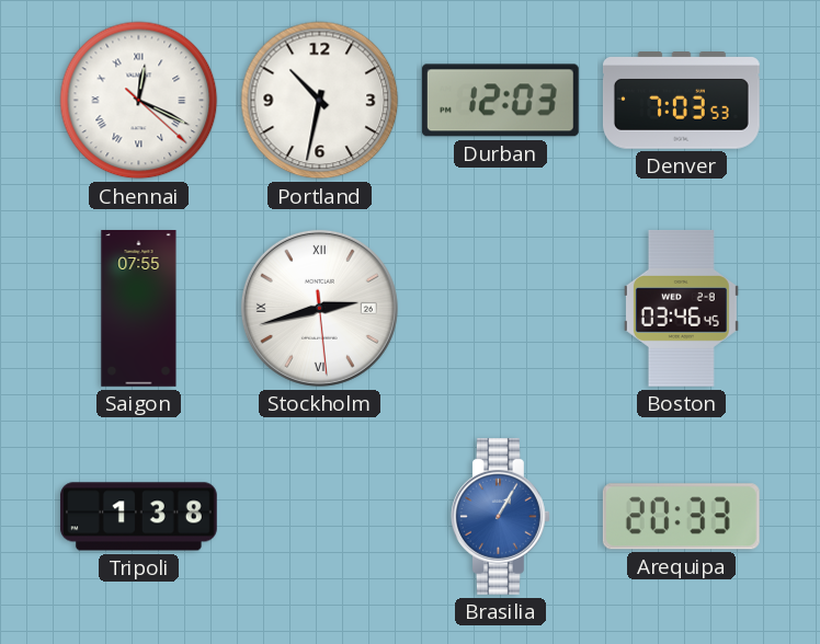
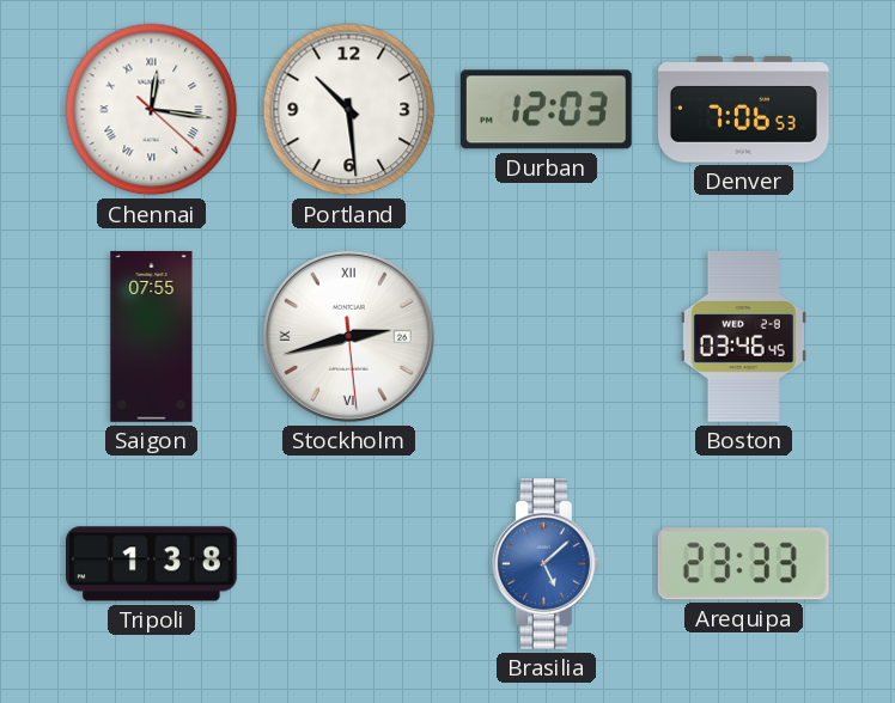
Chennai: 12:19 -> 12:16 (152, 110)
Portland: 10:32 -> 10:29 (349, 110)
Denver: 7:03 -> 7:06 (743, 110)
Brasilia: 1:05 -> 5:08 (546, 563)
Arequipa: 20:33 -> 23:33 (743, 564)
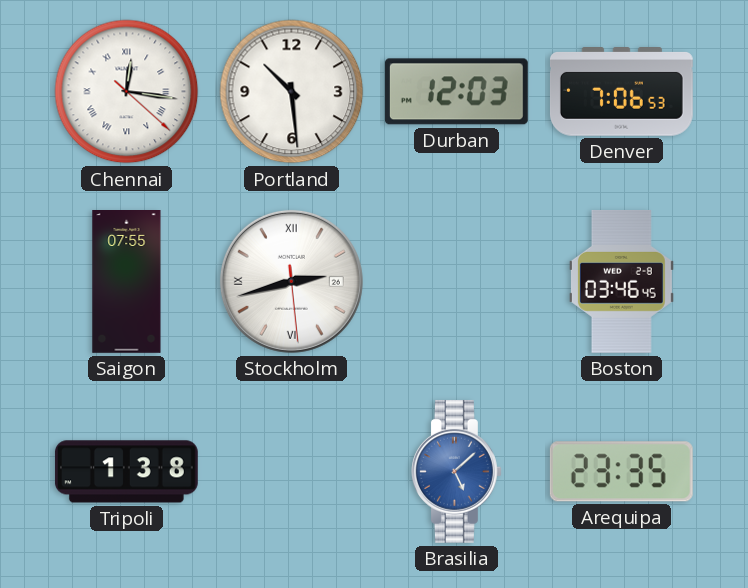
Arequipa: 23:33 -> 23:35 (621, 472)
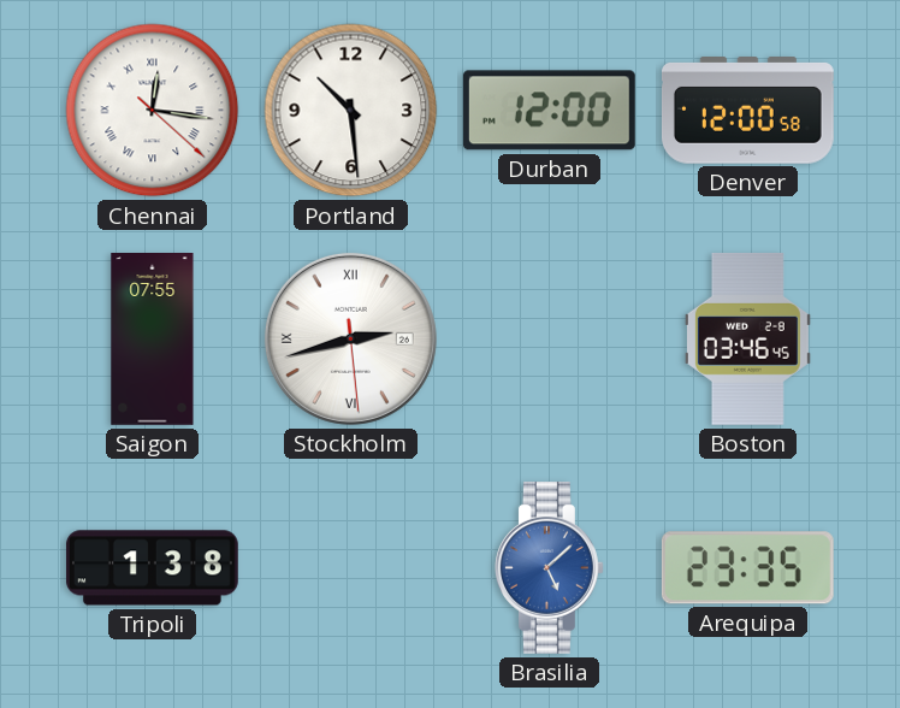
Durban: 12:03 -> 12:00 (549, 111)
Denver: 7:06 -> 12:00 (747, 111)
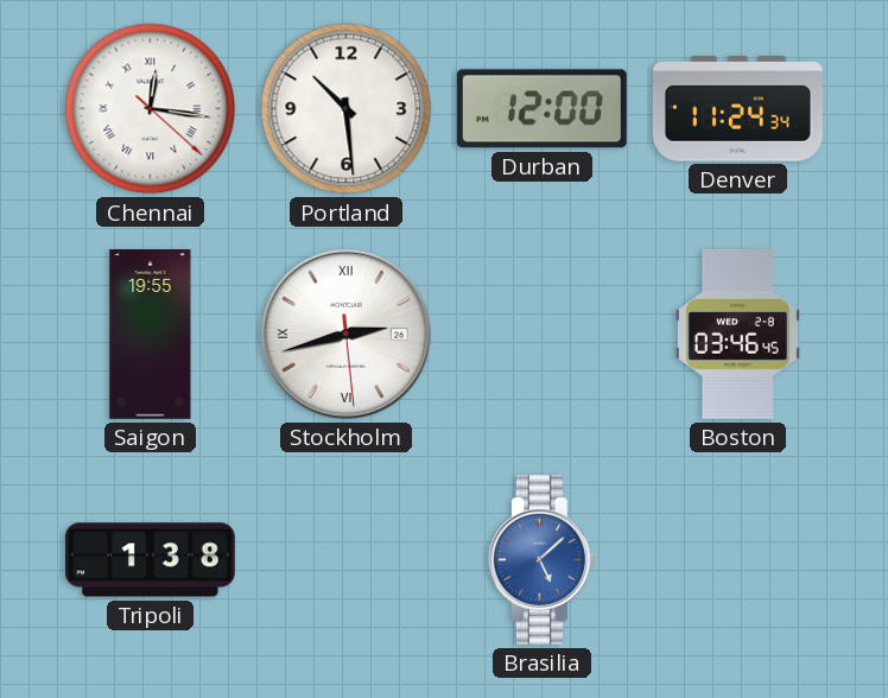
Denver: 12:00 -> 11:24 (737, 109)
Saigon: 07:55 -> 19:55 (151, 335)
Arequipa: 23:35 -> none (747, 568)
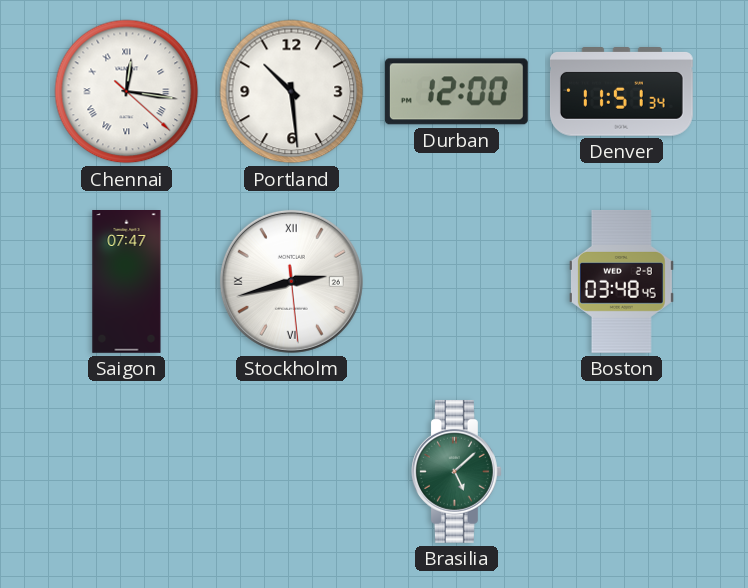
Denver: 11:24 -> 11:51 (621, 92)
Saigon: 19:55 -> 07:47 (127, 282)
Boston: 03:46 -> 03:48 (621, 281)
Tripoli: 1:38 -> none (150, 560)
Brasilia dial: blue -> green (456, 471)
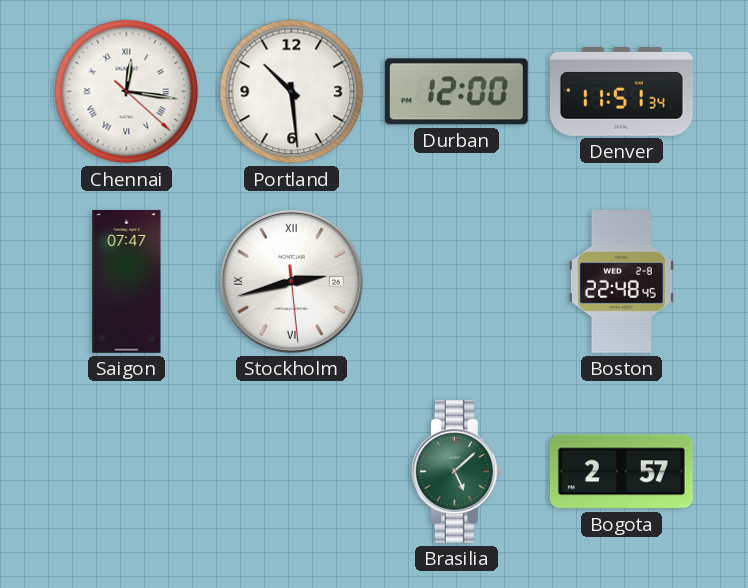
Boston: 03:48 -> 22:48 (621, 281)
Bogota: none -> 2:57 (621, 472)
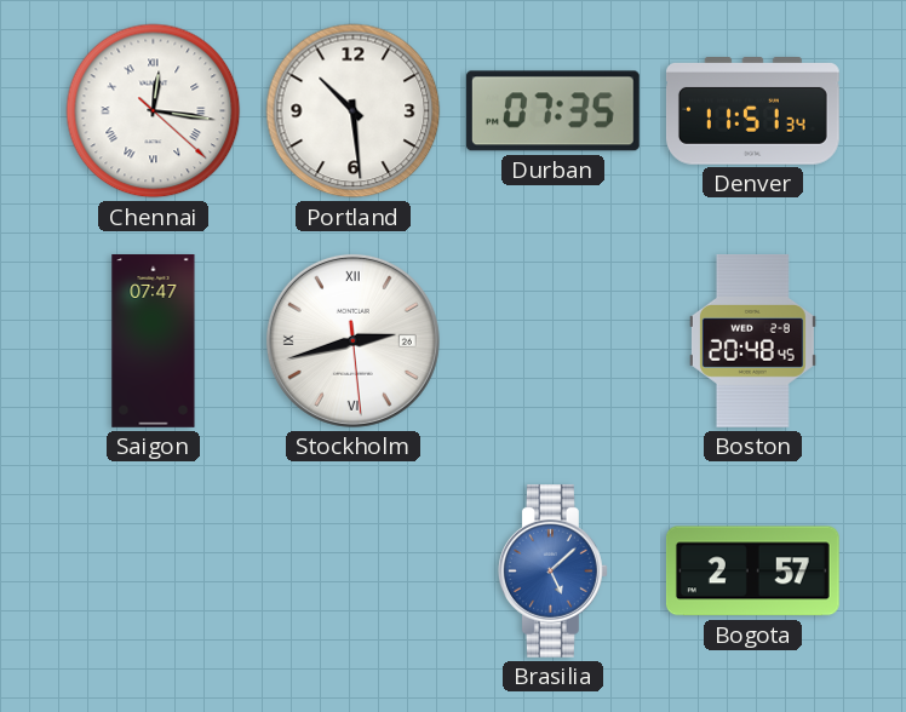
Durban: 12:00 -> 07:35 (552, 111)
Boston: 22:48 -> 20:48 (752, 340)
Brasilia dial: green -> blue (552, 570)
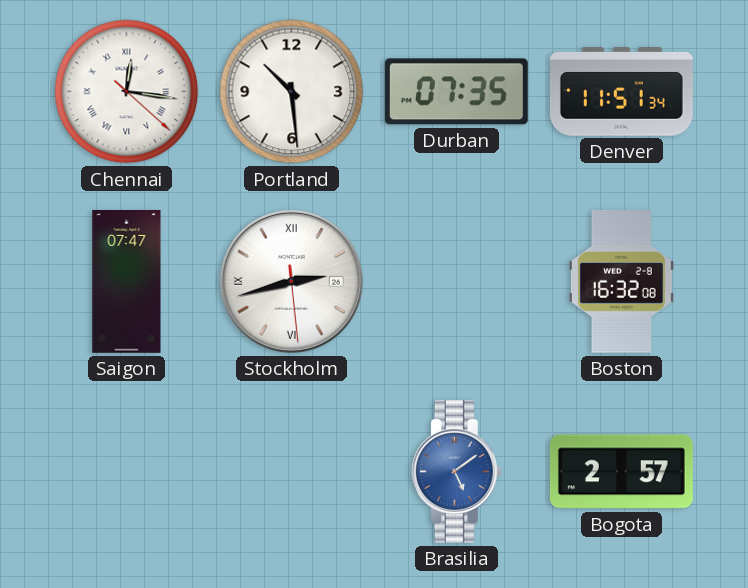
Boston: 20:48 -> 16:32 (621, 281)
Brasilia: 5:08 -> 5:09 (456, 471)
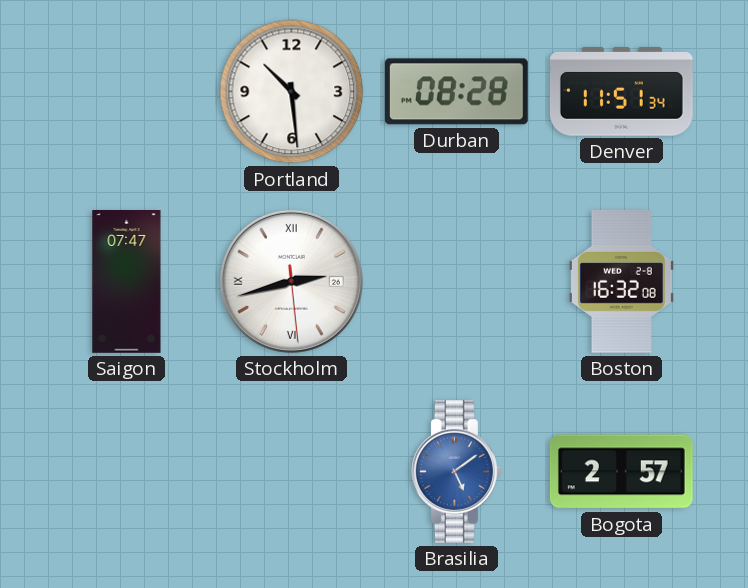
Chennai: 12:16 -> none (127, 92)
Durban: 07:35 -> 08:28 (456, 92)
